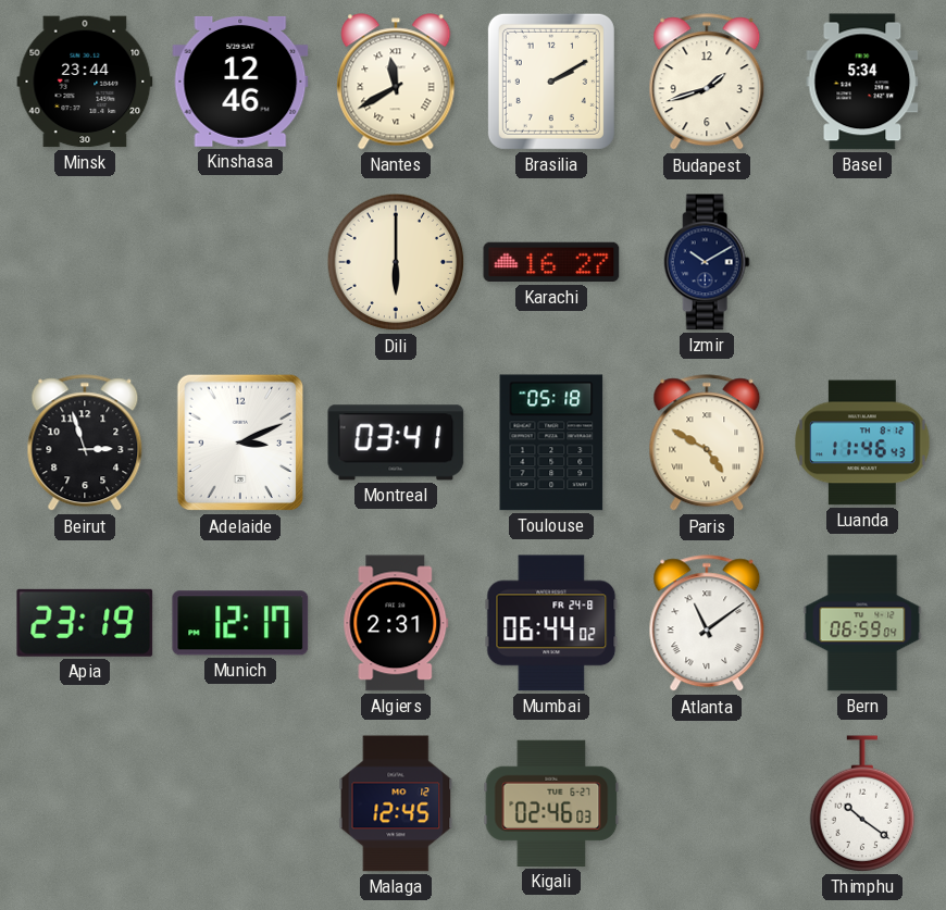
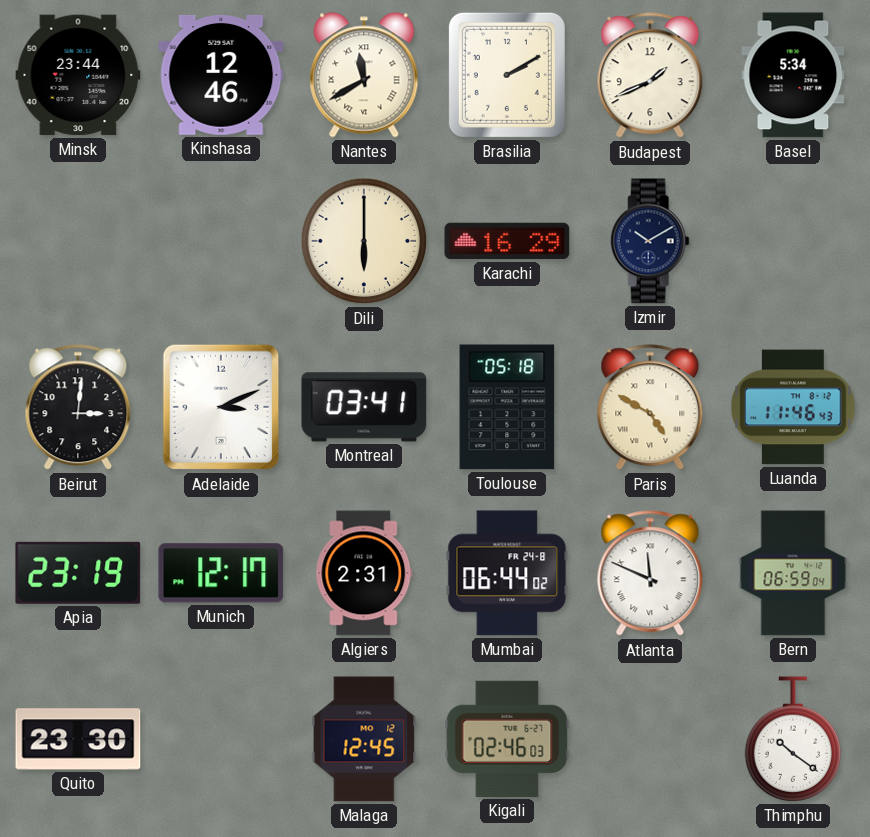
Budapest: 1:42 -> 1:41 (650, 76)
Karachi: 16:27 -> 16:29 (507, 241)
Beirut: 2:57 -> 3:01 (78, 408)
Atlanta: 11:09 -> 11:49 (650, 574)
Quito: none -> 23:30 (78, 739)
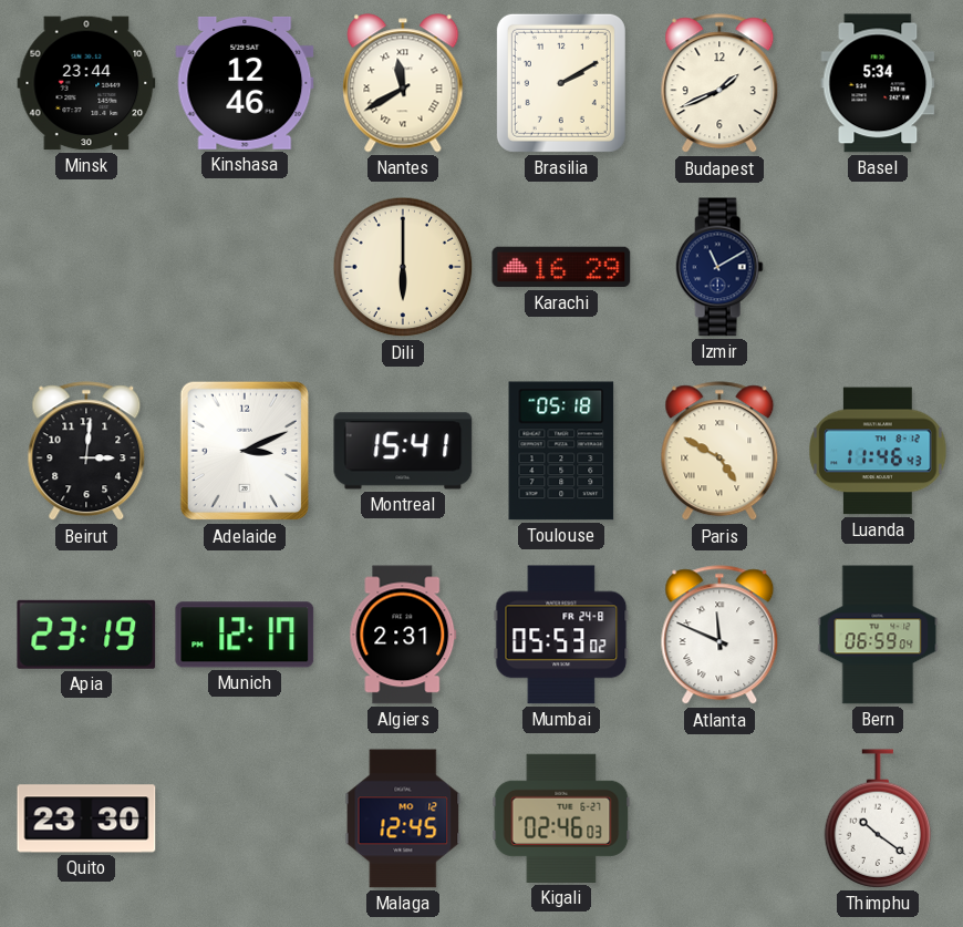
Izmir: 10:10 -> 11:10 (719, 267)
Montreal: 03:41 -> 15:41 (403, 451)
Mumbai: 06:44 -> 05:53 (561, 635)
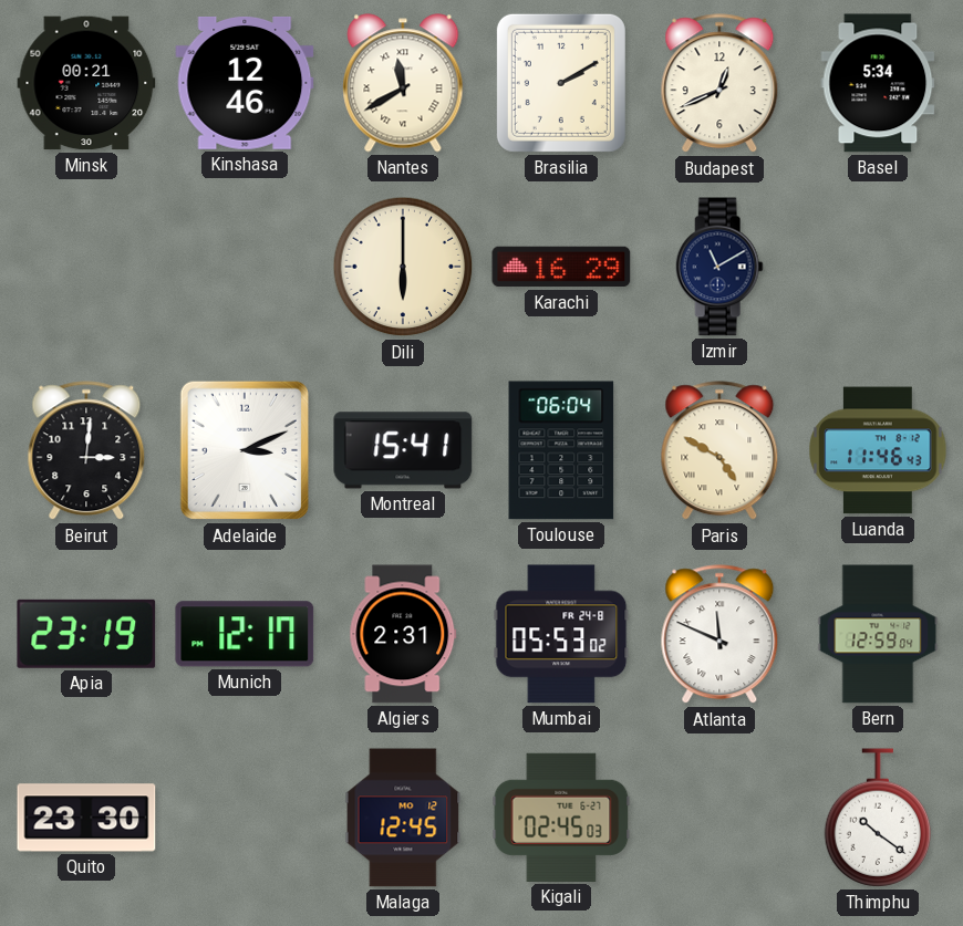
Minsk: 23:44 -> 00:21 (86, 83)
Budapest: 1:41 -> 12:41 (719, 84)
Toulouse: 05:18 -> 06:04 (561, 450)
Bern: 06:59 -> 12:59 (878, 634)
Kigali: 02:46 -> 02:45 (561, 818)
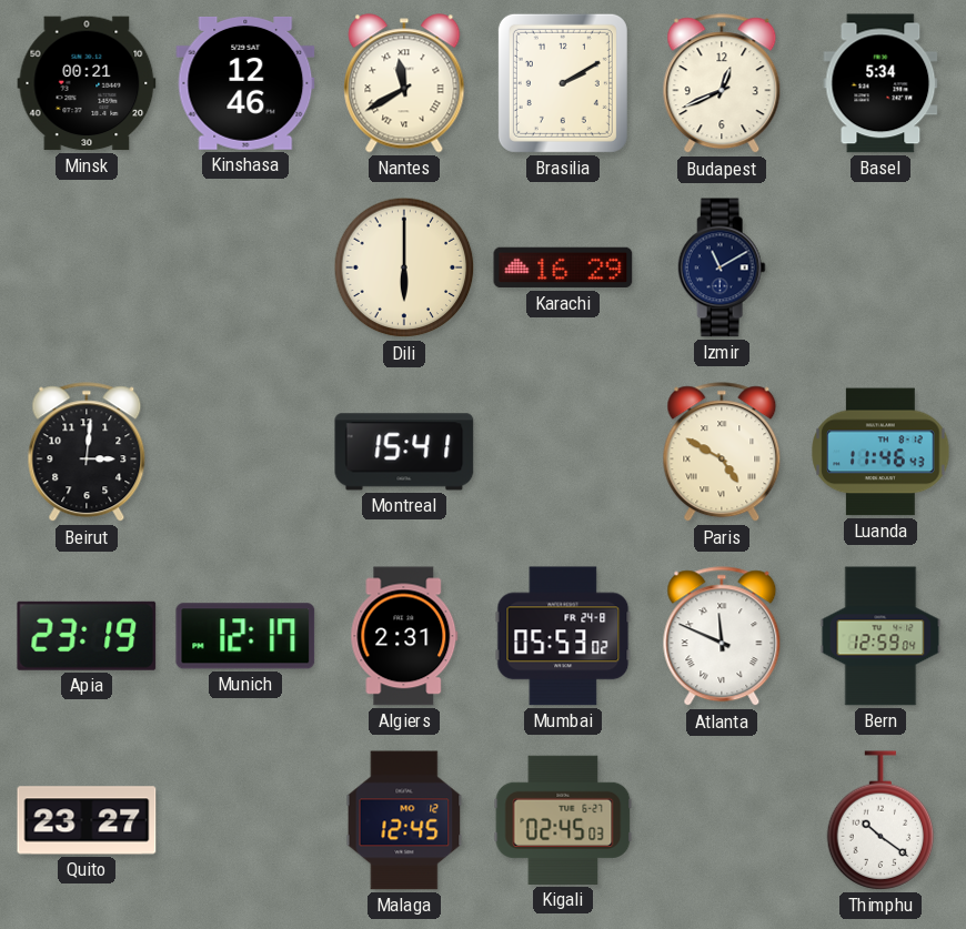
Adelaide: 3:11 -> none (245, 450)
Toulouse: 06:04 -> none (561, 450)
Quito: 23:30 -> 23:27 (87, 820)
